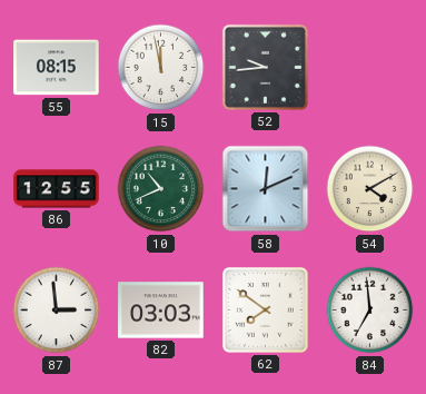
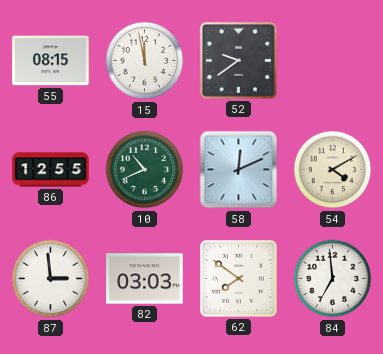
52: 9:44 -> 9:39 (238, 60)
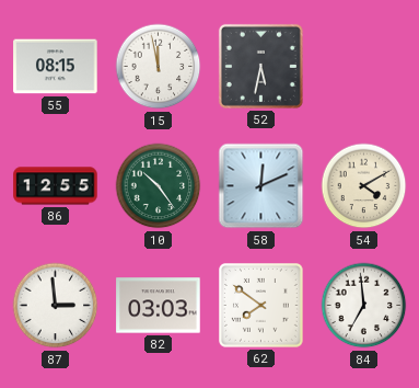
52: 9:39 -> 5:32 (260, 66)
10: 10:41 -> 10:24 (159, 186)
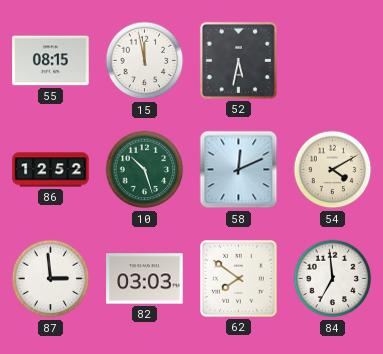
86: 12:55 -> 12:52 (51, 170)
10: 10:24 -> 10:27 (145, 170)
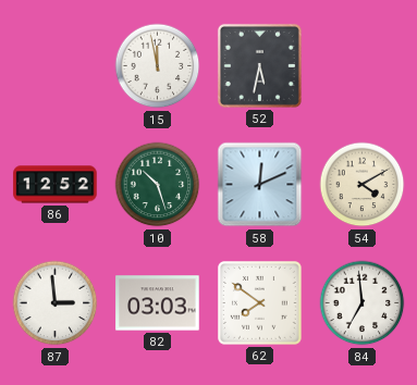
55: 08:15 -> none (51, 61)
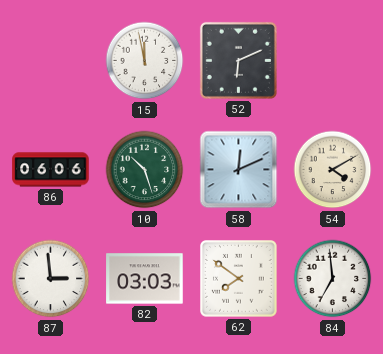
52: 5:32 -> 6:11 (238, 60)
86: 12:52 -> 06:06 (51, 170)
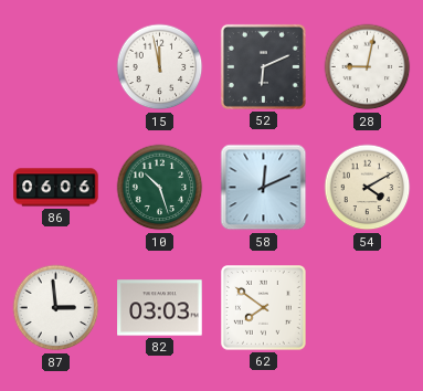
28: none -> 9:02 (368, 67)
84: 6:59 -> none (333, 279)
